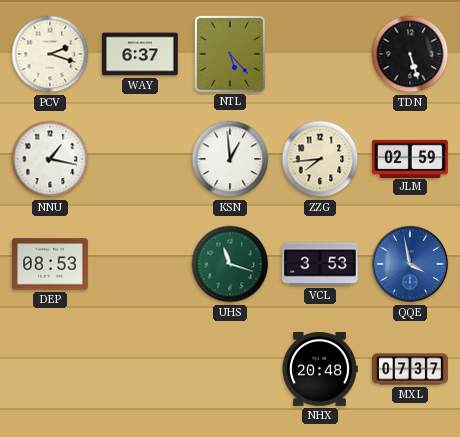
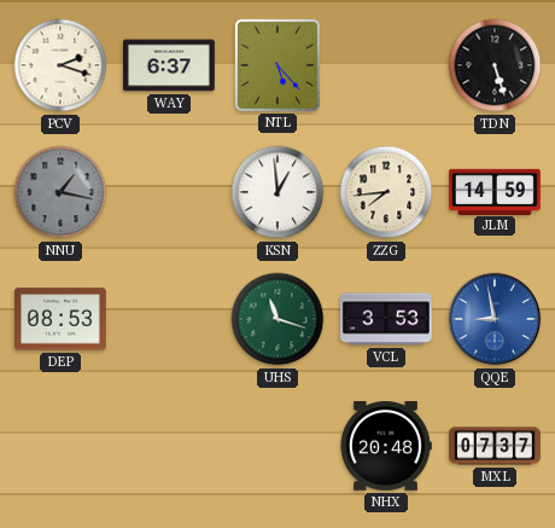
NNU dial: white -> grey (60, 192)
JLM: 02:59 -> 14:59 (495, 191)
QQE: 3:58 -> 8:58 (495, 319)
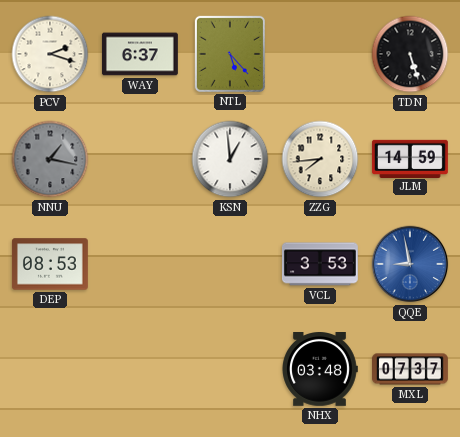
UHS: 11:18 -> none (277, 319)
NHX: 20:48 -> 03:48 (320, 370)
